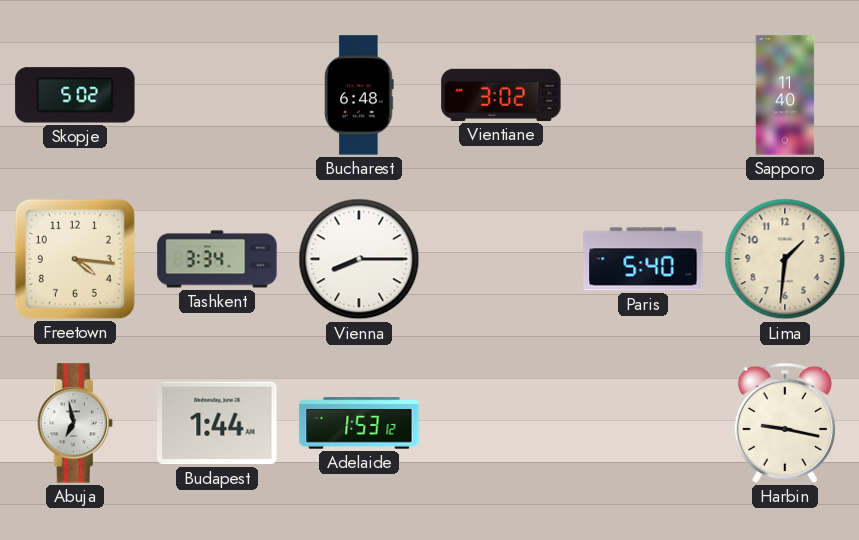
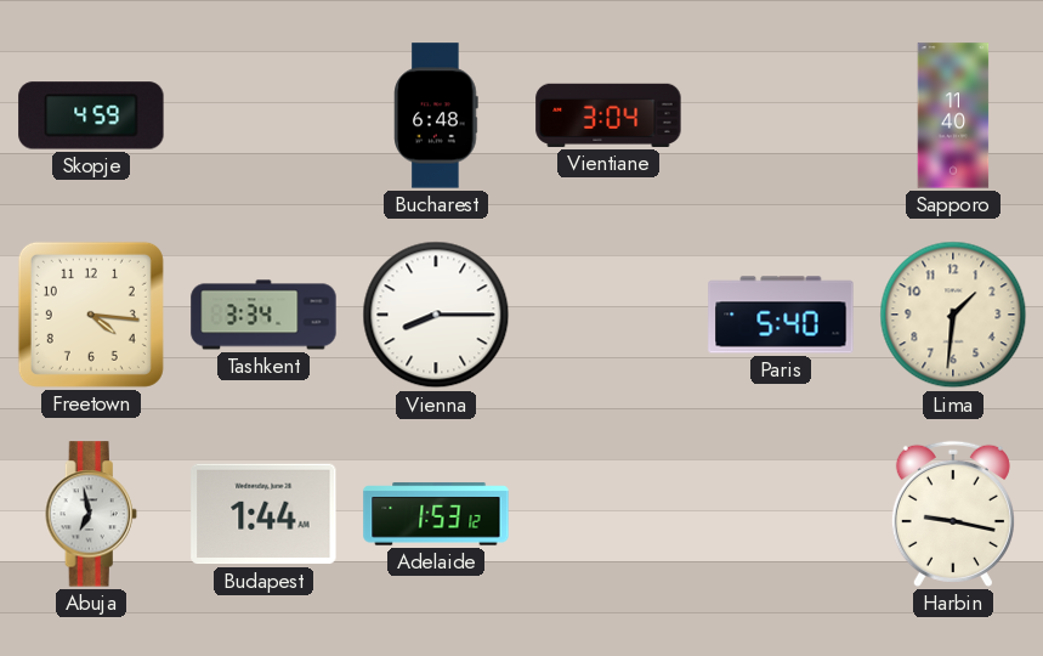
Skopje: 5:02 -> 4:59 (91, 115)
Vientiane: 3:02 -> 3:04 (608, 115)
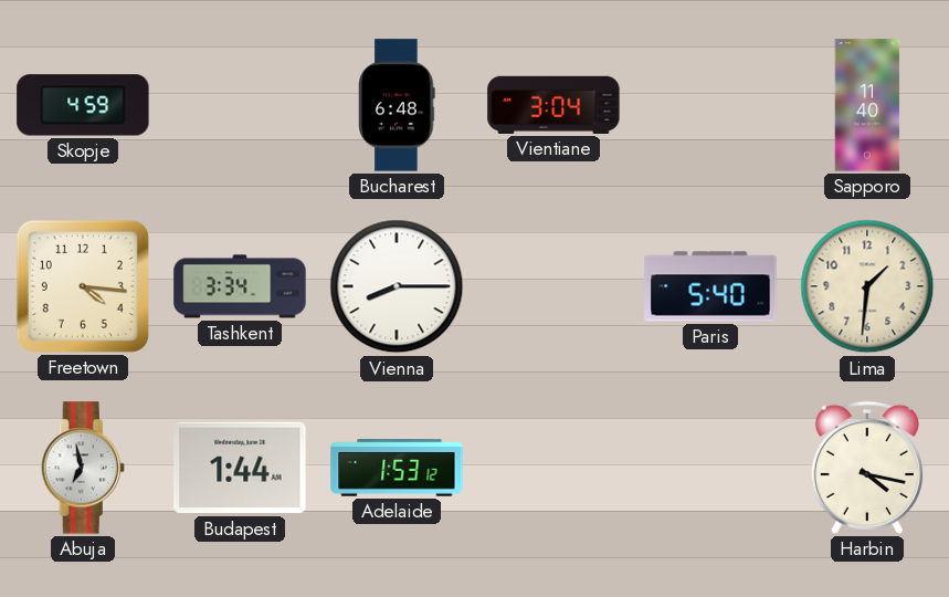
Harbin: 9:17 -> 4:17 (867, 468)
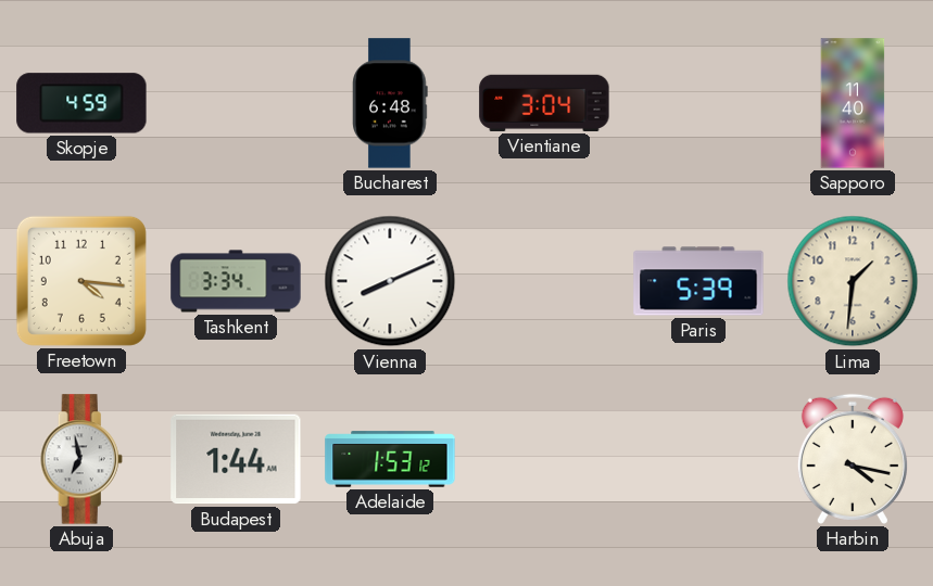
Vienna: 8:15 -> 8:11 (390, 281)
Paris: 5:40 -> 5:39 (698, 281)
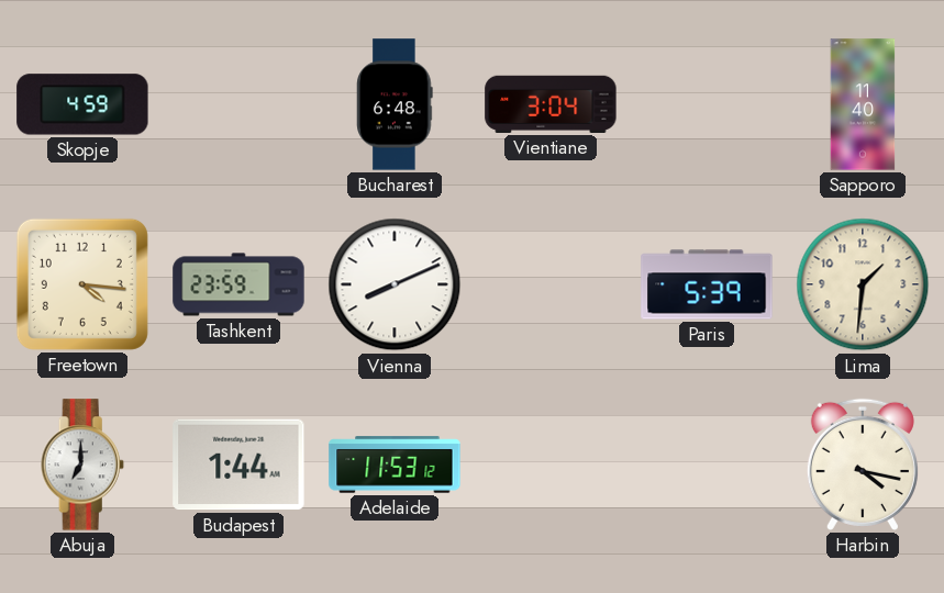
Tashkent: 3:34 -> 23:59 (238, 284)
Abuja: 6:58 -> 7:00 (82, 465)
Adelaide: 1:53 -> 11:53 (395, 465)
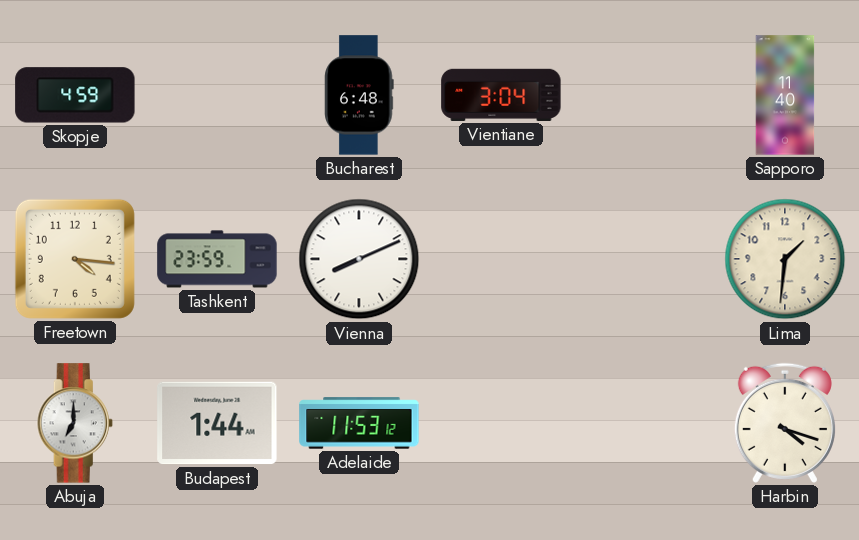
Paris: 5:39 -> none (707, 284)
Harbin: 4:17 -> 4:18 (785, 423)
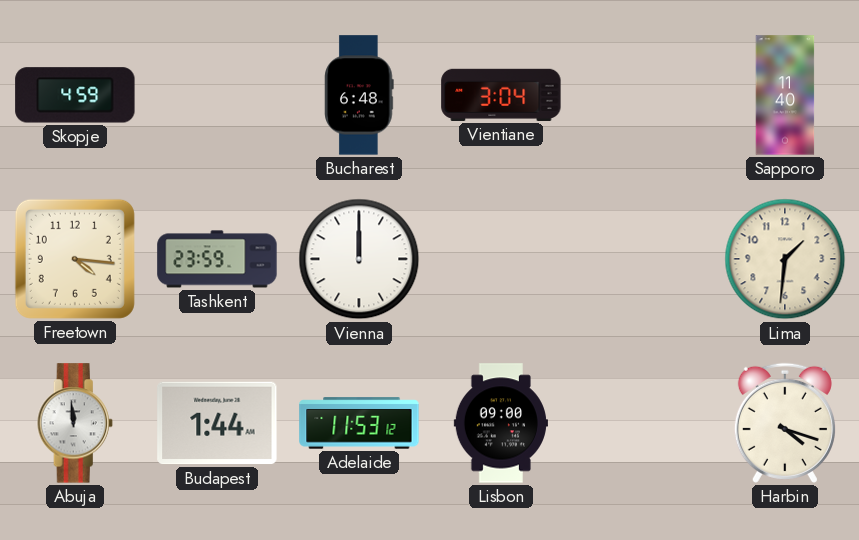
Vienna: 8:11 -> 12:00 (359, 259)
Abuja: 7:00 -> 11:59 (75, 423)
Lisbon: none -> 09:00 (501, 423)
